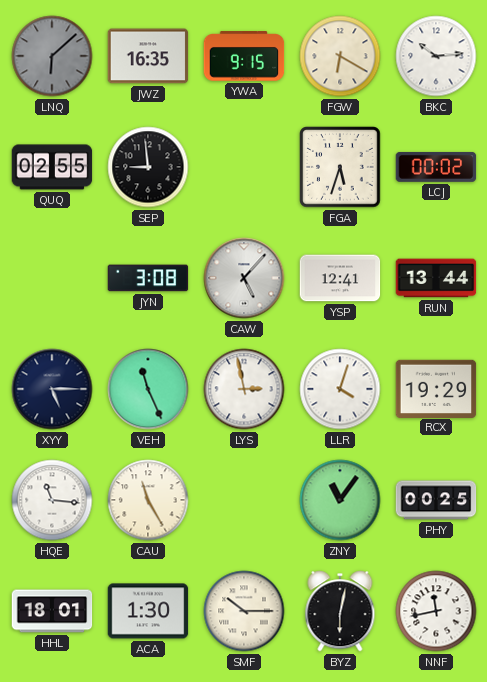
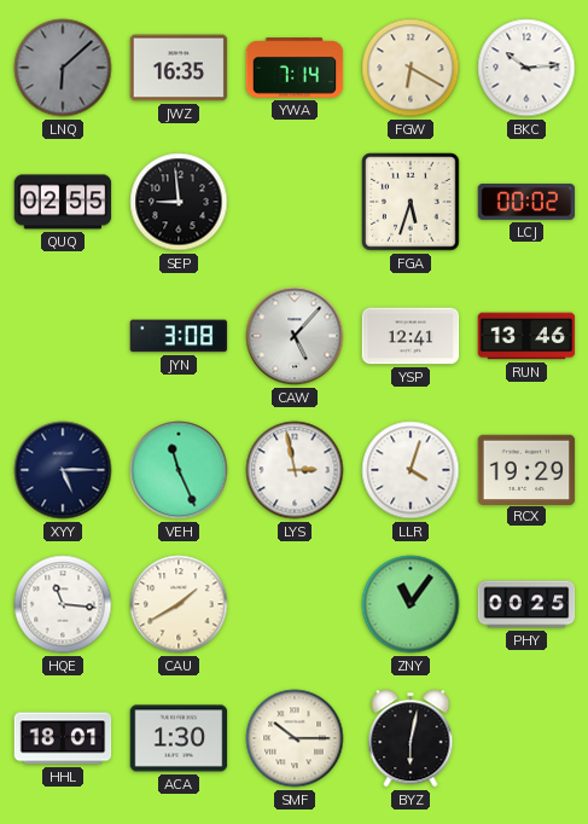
YWA: 9:15 -> 7:14 (295, 68)
RUN: 13:44 -> 13:46 (526, 336)
CAU: 11:25 -> 1:40 (179, 604)
NNF: 11:43 -> none (436, 611)
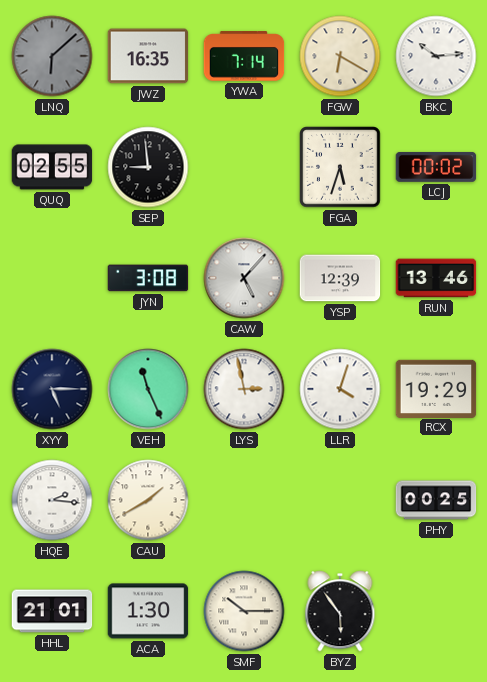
YSP: 12:41 -> 12:39 (340, 278)
HQE: 11:16 -> 2:16 (52, 500)
ZNY: 11:06 -> none (411, 604)
HHL: 18:01 -> 21:01 (52, 611)
BYZ: 6:02 -> 5:54 (340, 611)
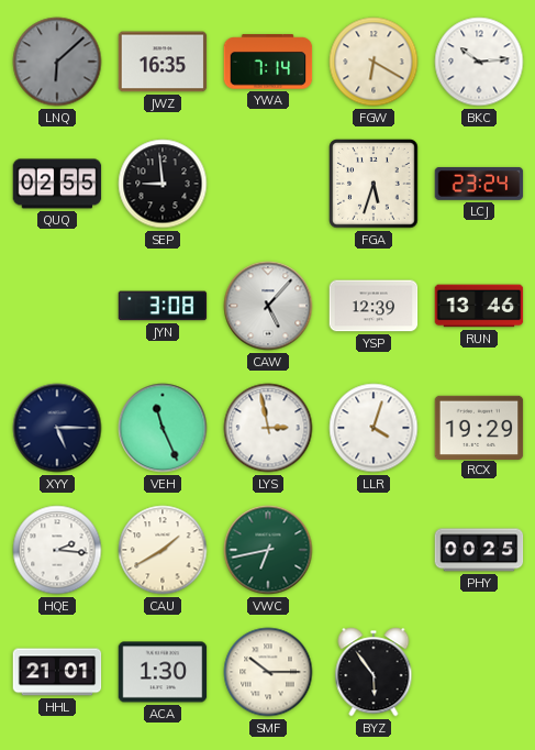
LCJ: 00:02 -> 23:24 (479, 184)
VWC: none -> 6:43 (268, 550)
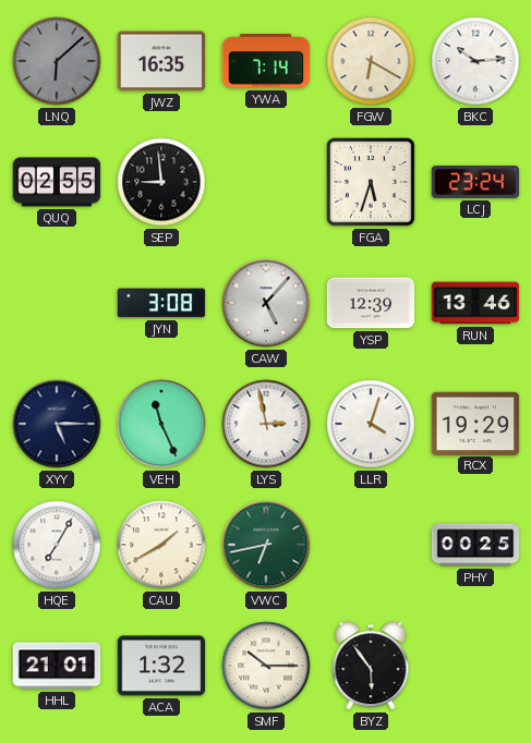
HQE: 2:16 -> 7:05 (57, 545)
ACA: 1:30 -> 1:32 (161, 666)
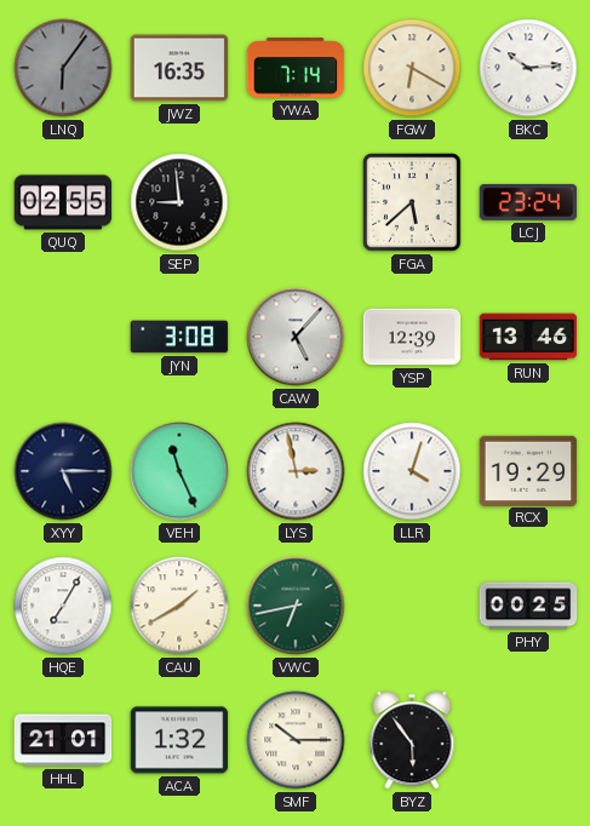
LNQ: 6:08 -> 6:06 (63, 68)
FGA: 5:33 -> 5:38 (412, 202)
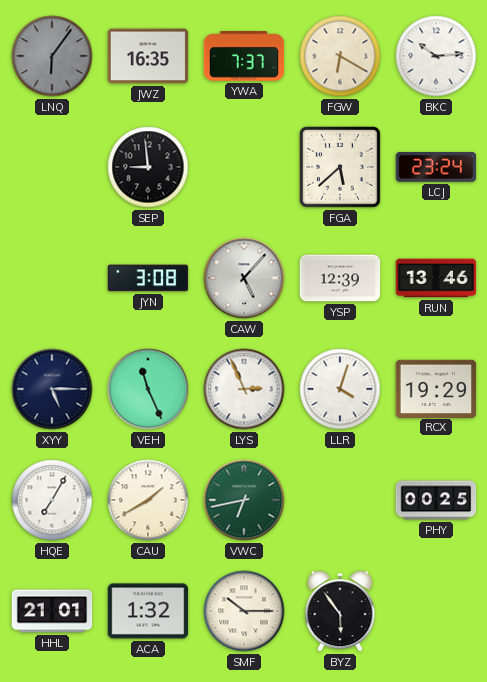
YWA: 7:14 -> 7:37 (244, 56)
QUQ: 02:55 -> none (63, 202)
LYS: 2:58 -> 2:56 (244, 389)
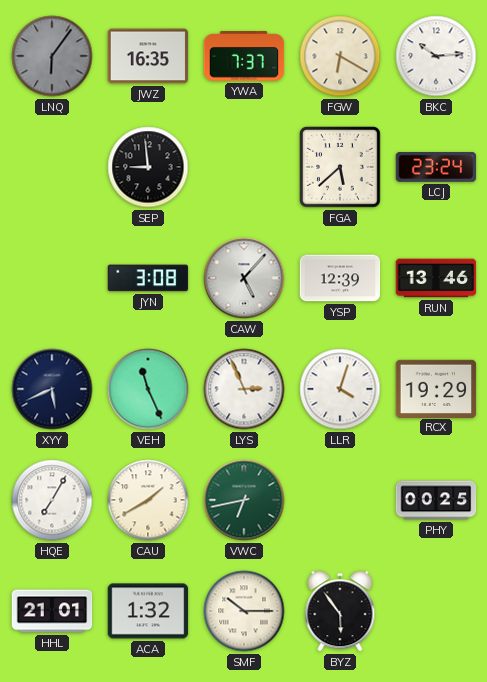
XYY: 5:15 -> 5:41 (52, 389)
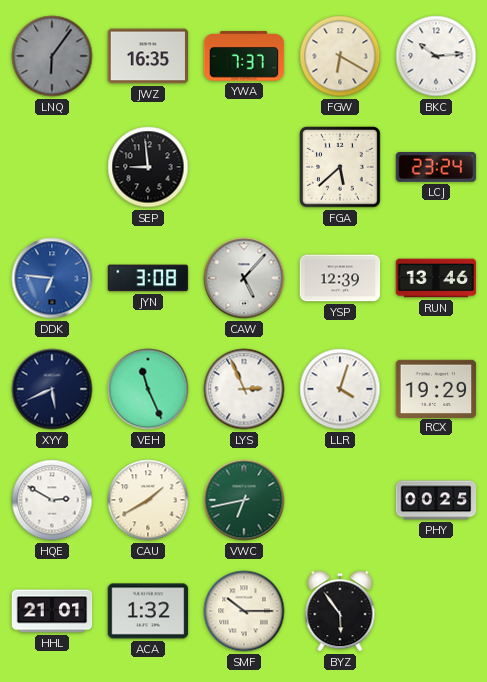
DDK: none -> 6:46 (52, 278)
HQE: 7:05 -> 2:50 (52, 500)
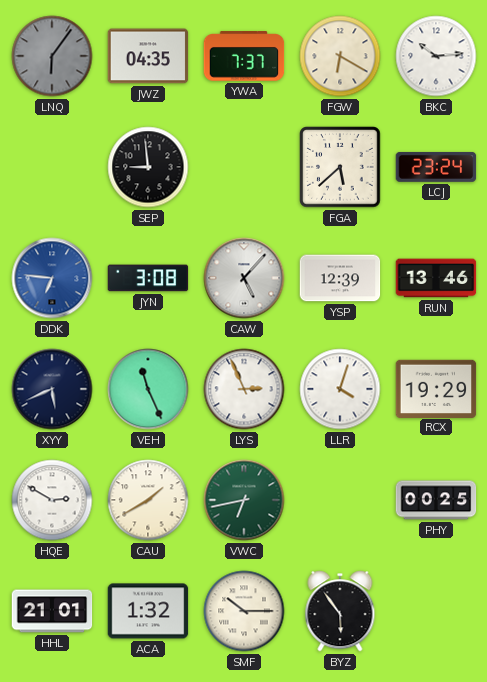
JWZ: 16:35 -> 04:35 (148, 56)
